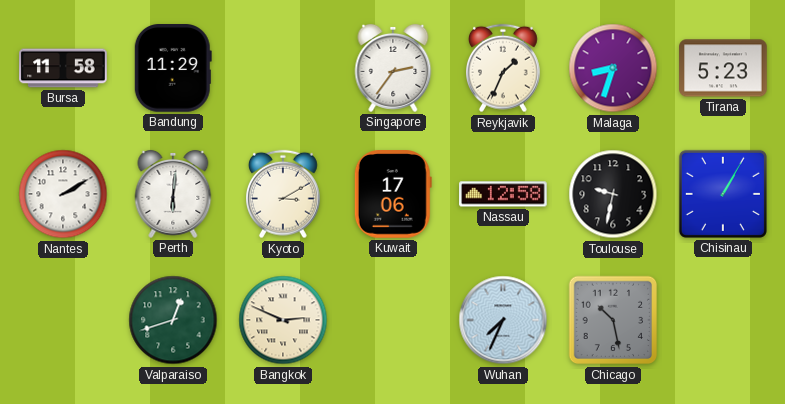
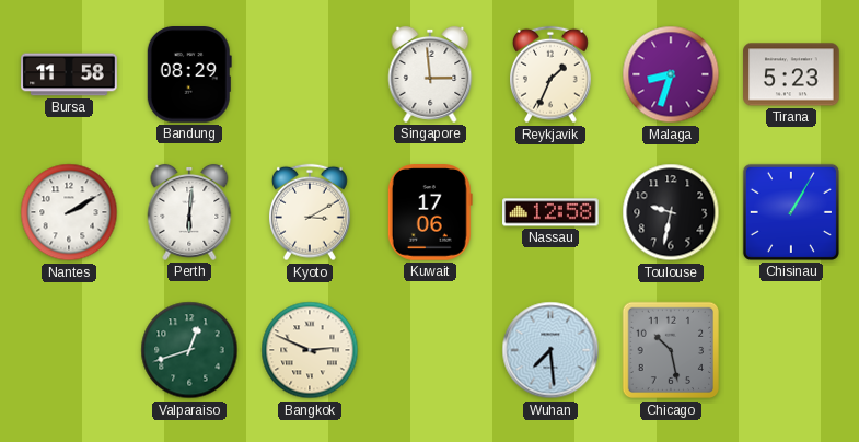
Bandung: 11:29 -> 08:29 (189, 74)
Singapore: 2:36 -> 2:59 (430, 74)
Wuhan: 7:34 -> 7:29 (550, 350)
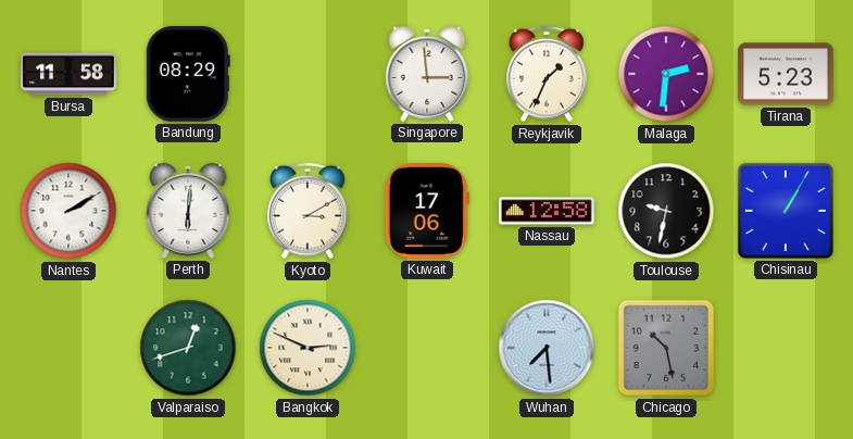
Malaga: 8:33 -> 2:31 (666, 74)
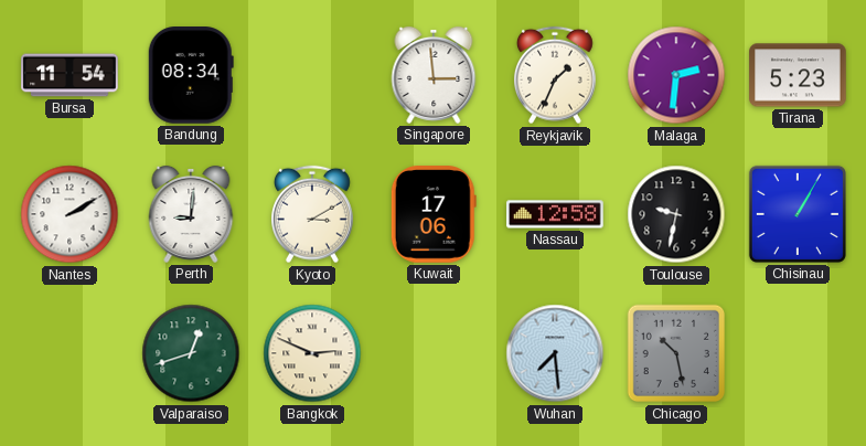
Bursa: 11:58 -> 11:54 (70, 75)
Bandung: 08:29 -> 08:34 (191, 75)
Perth: 6:01 -> 9:01 (191, 214)
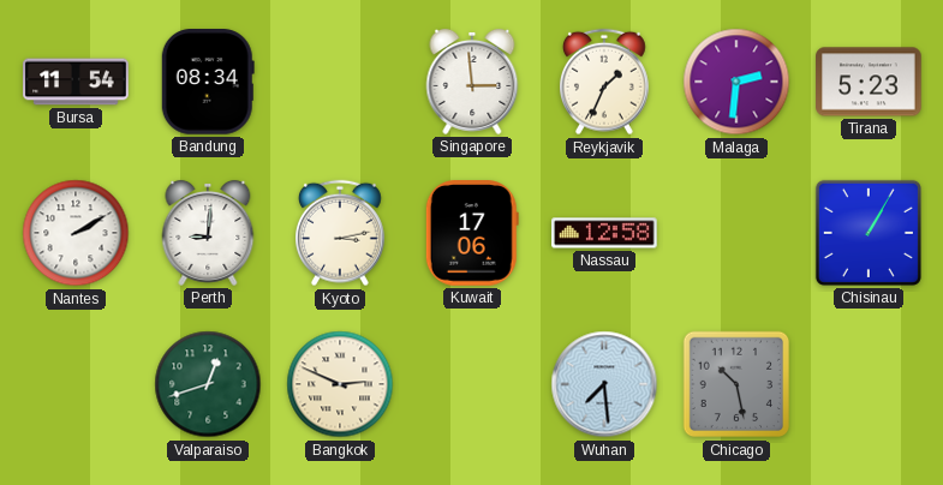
Kyoto: 3:10 -> 3:13 (341, 233)
Toulouse: 9:32 -> none (676, 214)
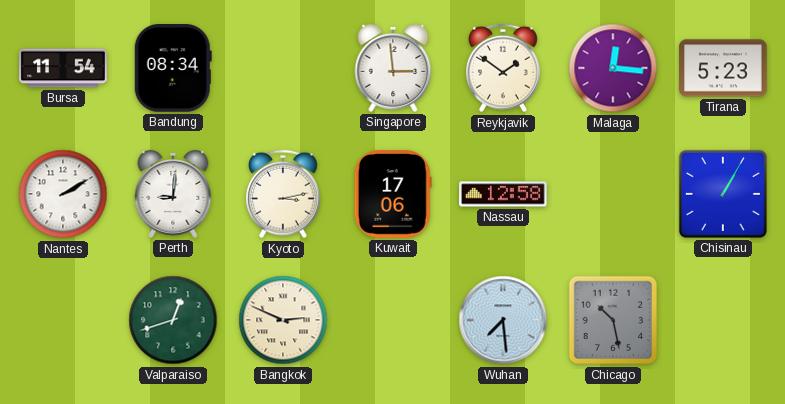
Reykjavik: 1:34 -> 1:51 (504, 68)
Malaga: 2:31 -> 12:16 (613, 68)
